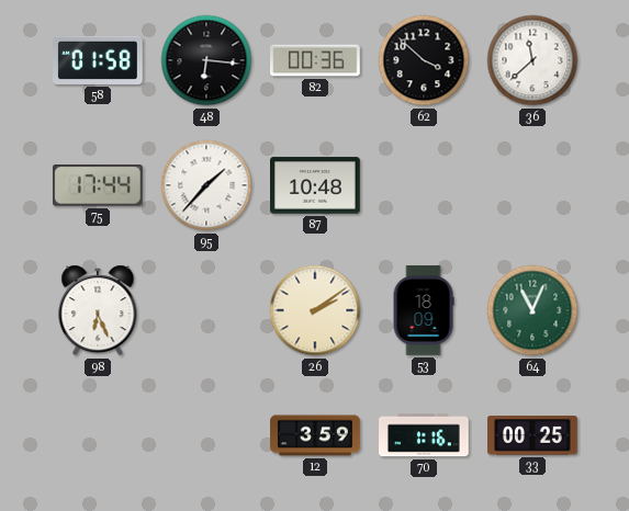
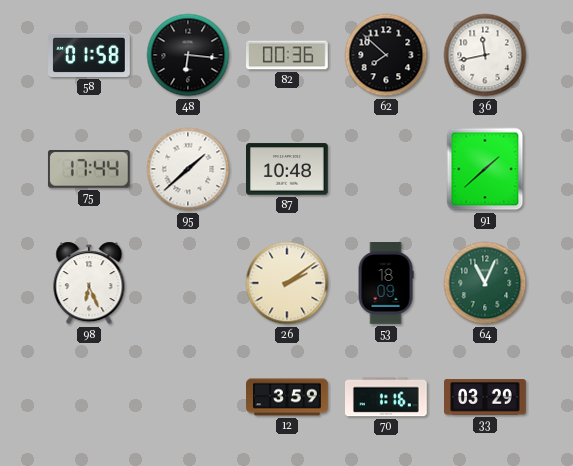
62: 3:52 -> 7:52 (386, 55)
36: 11:38 -> 11:43 (485, 55)
95: 1:37 -> 1:38 (188, 169)
91: none -> 1:38 (485, 169)
33: 00:25 -> 03:29 (486, 397)
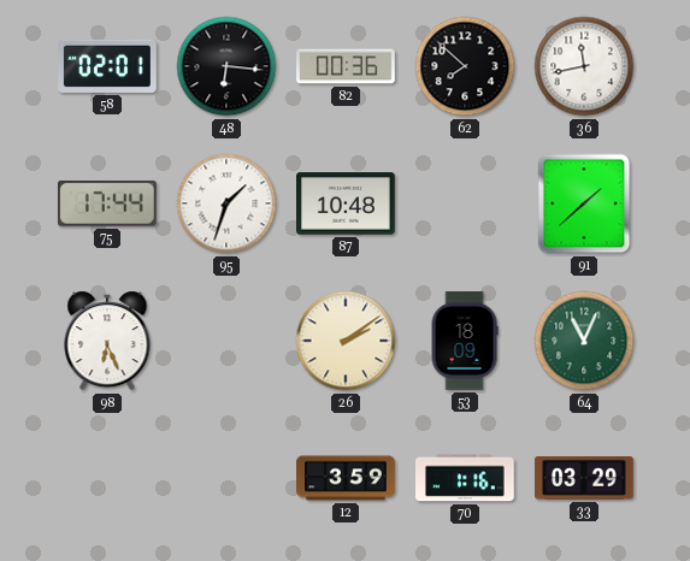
58: 01:58 -> 02:01 (108, 66)
95: 1:38 -> 1:33 (226, 203)
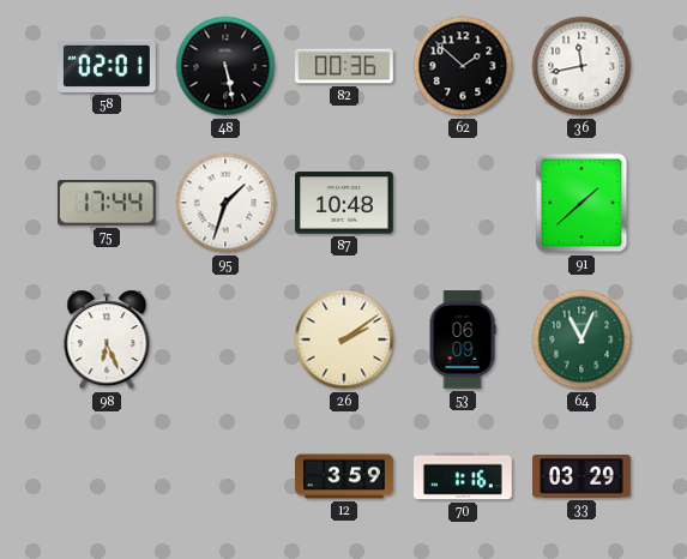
48: 6:16 -> 5:28 (225, 66)
62: 7:52 -> 1:52 (463, 66)
53: 18:09 -> 06:09 (463, 339)
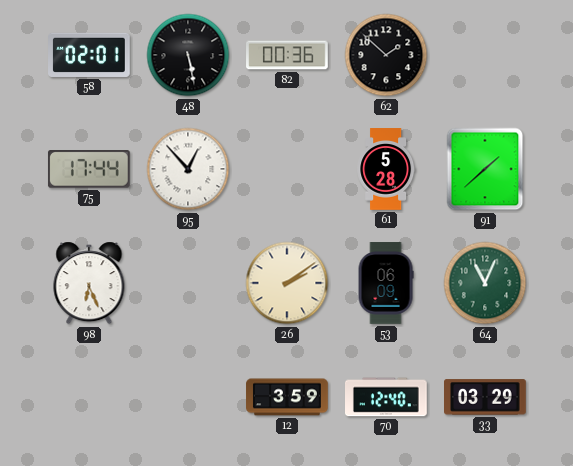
36: 11:43 -> none (581, 66)
95: 1:33 -> 12:53 (188, 169)
87: 10:48 -> none (345, 203)
61: none -> 5:28 (386, 169)
70: 1:16 -> 12:40 (387, 397)
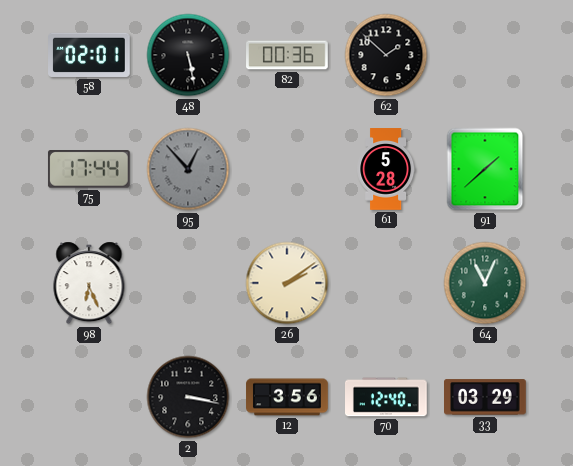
95 dial: white -> grey (188, 169)
53: 06:09 -> none (386, 283)
2: none -> 3:17 (188, 397)
12: 3:59 -> 3:56 (287, 397)
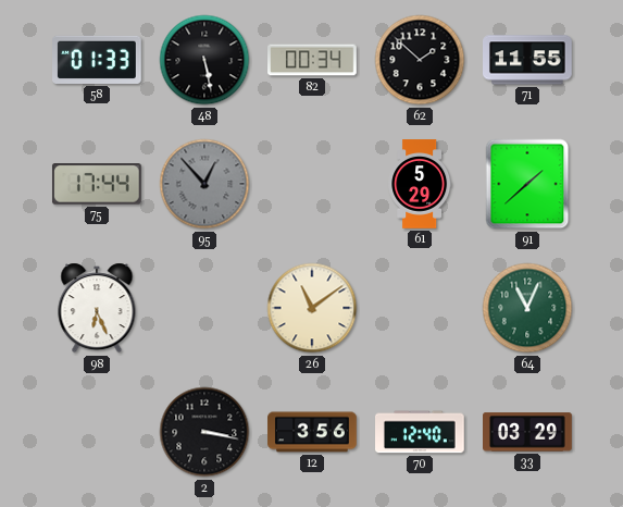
58: 02:01 -> 01:33 (98, 60)
82: 00:36 -> 00:34 (312, 60)
71: none -> 11:55 (528, 60)
61: 5:28 -> 5:29 (420, 184)
26: 2:09 -> 11:09 (312, 308)
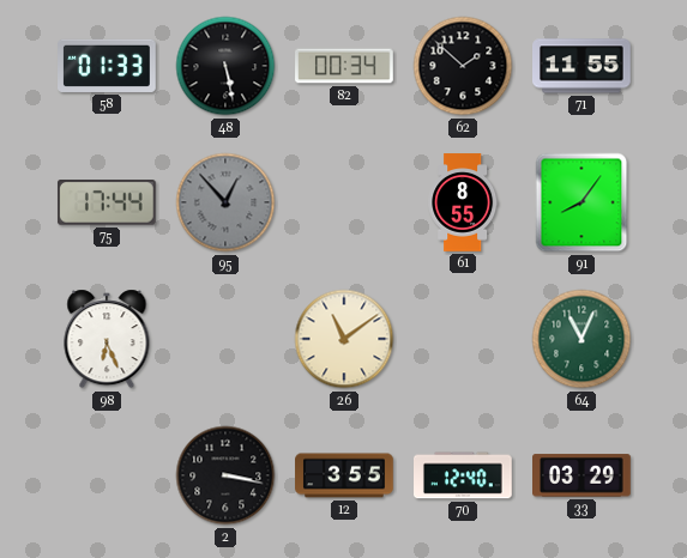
61: 5:29 -> 8:55 (463, 202)
91: 1:38 -> 8:06 (581, 202)
12: 3:56 -> 3:55 (344, 475)
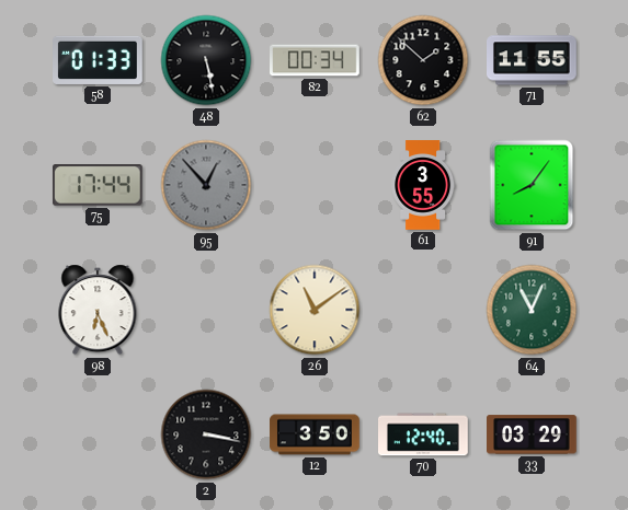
61: 8:55 -> 3:55 (423, 185)
12: 3:55 -> 3:50 (315, 434)
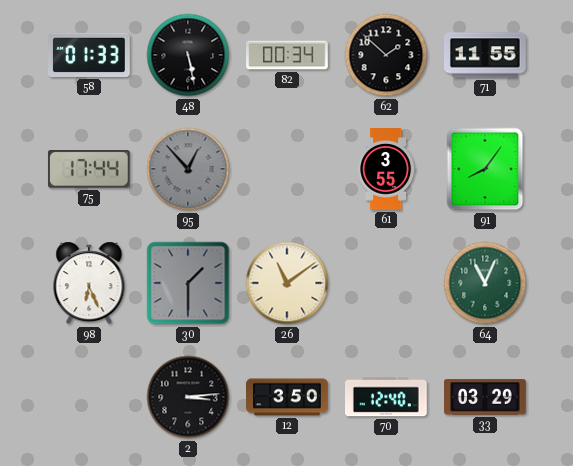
30: none -> 1:30 (188, 283)
2: 3:17 -> 3:14 (188, 397)
